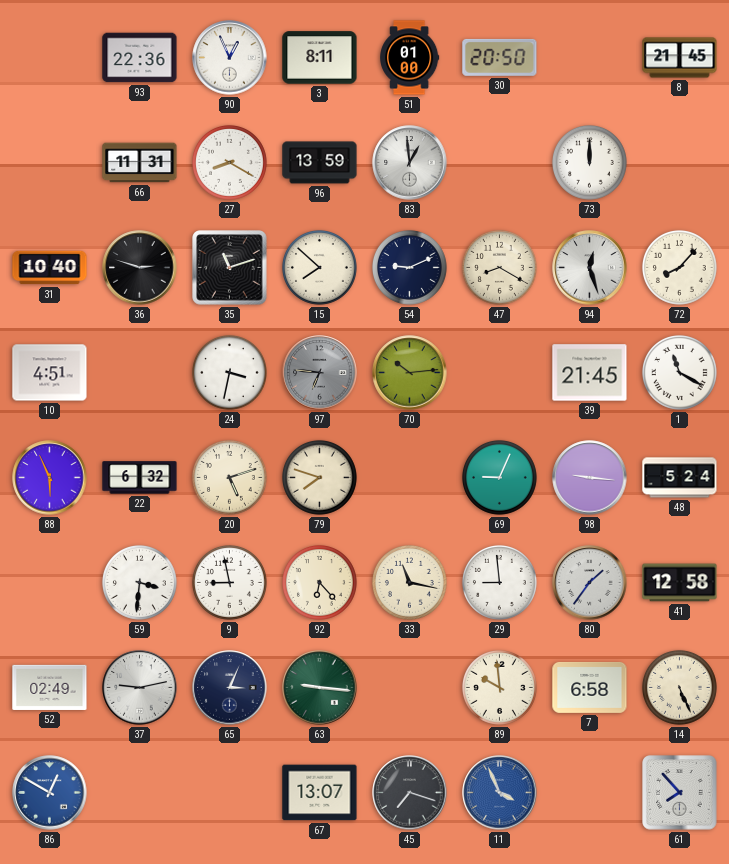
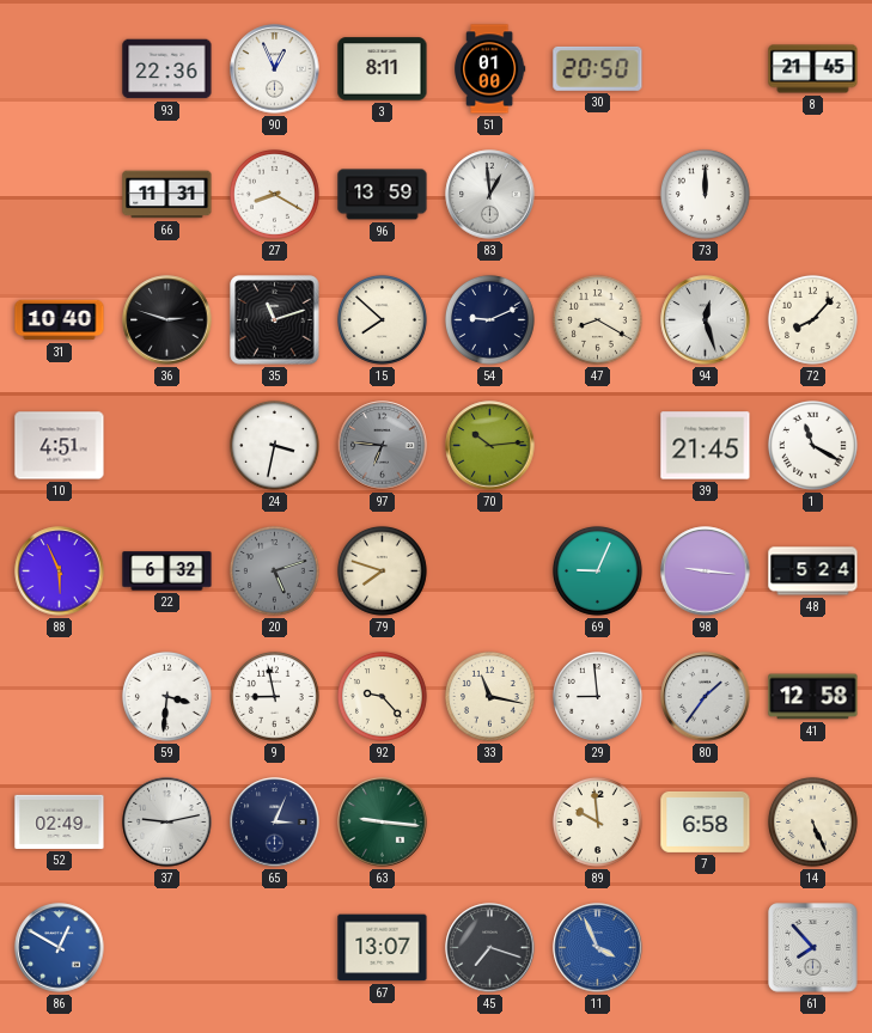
20 dial: cream -> grey (274, 570)
92: 6:23 -> 9:23 (382, 696)
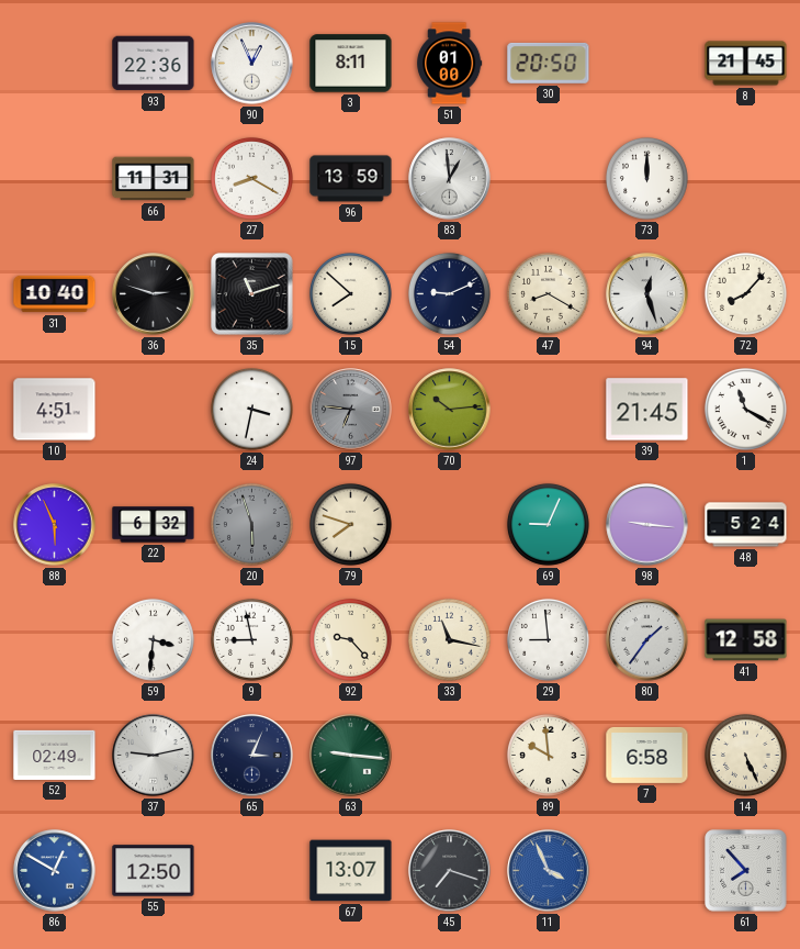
20: 5:12 -> 5:57 (251, 524)
55: none -> 12:50 (154, 871)
